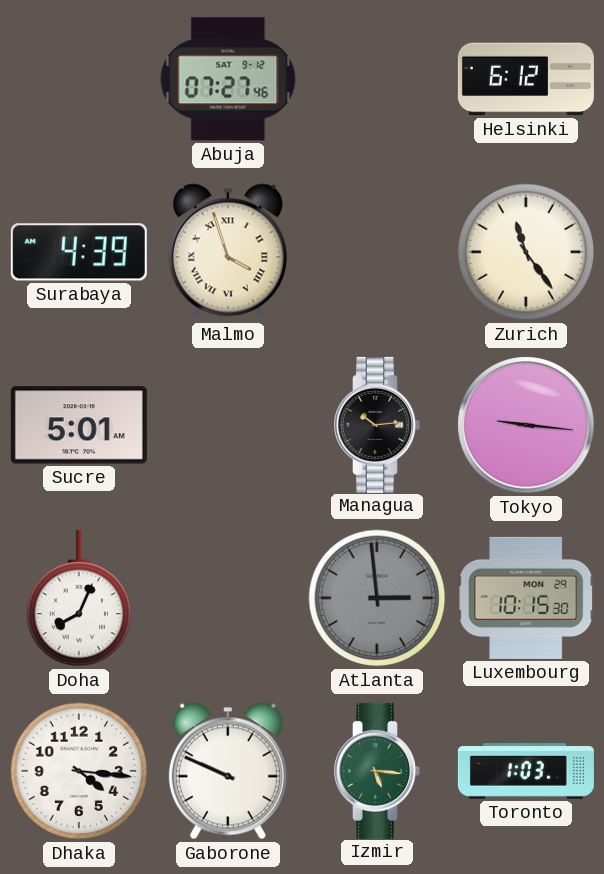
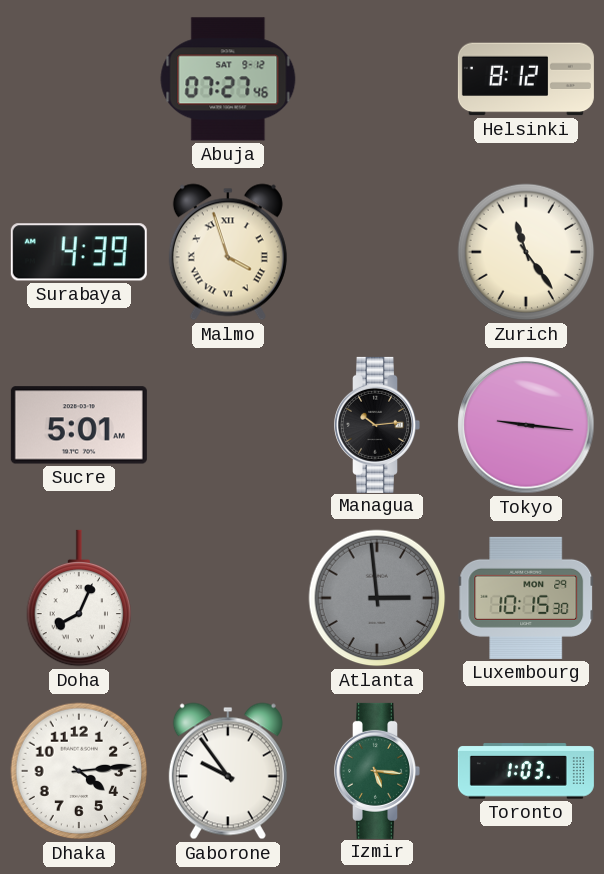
Helsinki: 6:12 -> 8:12 (526, 79)
Dhaka: 4:16 -> 4:14 (79, 771)
Gaborone: 9:49 -> 9:54 (228, 771)
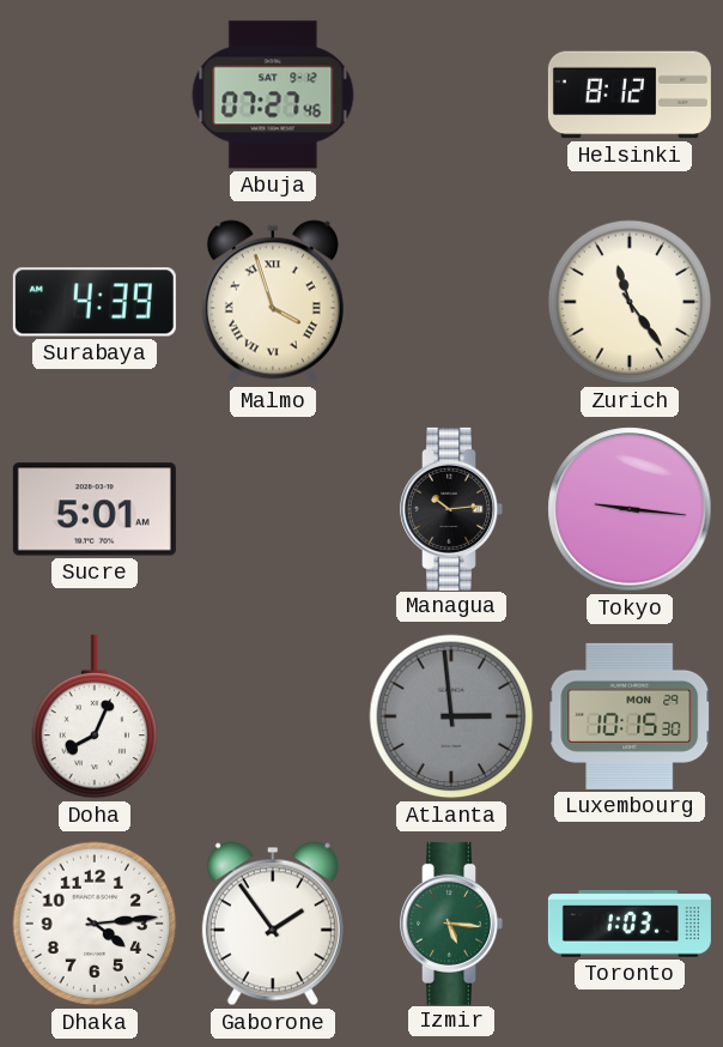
Gaborone: 9:54 -> 1:54 (273, 924)
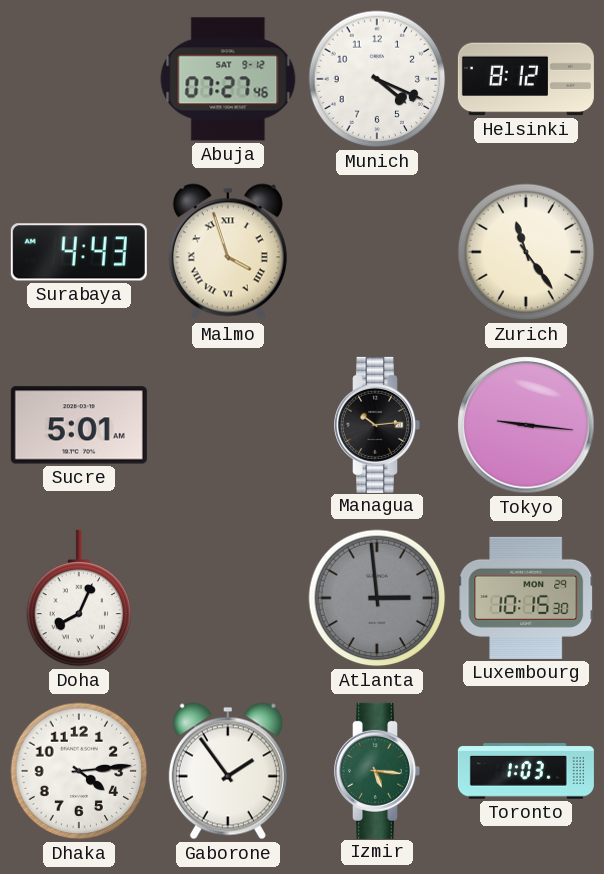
Munich: none -> 4:19 (377, 79)
Surabaya: 4:39 -> 4:43 (79, 252)
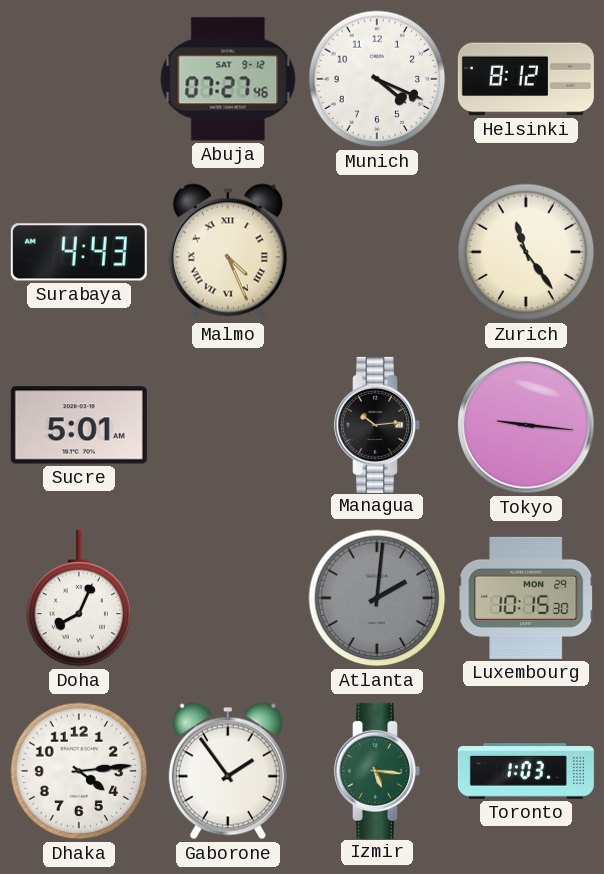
Malmo: 3:57 -> 4:26 (228, 252)
Atlanta: 2:59 -> 2:01 (377, 598)
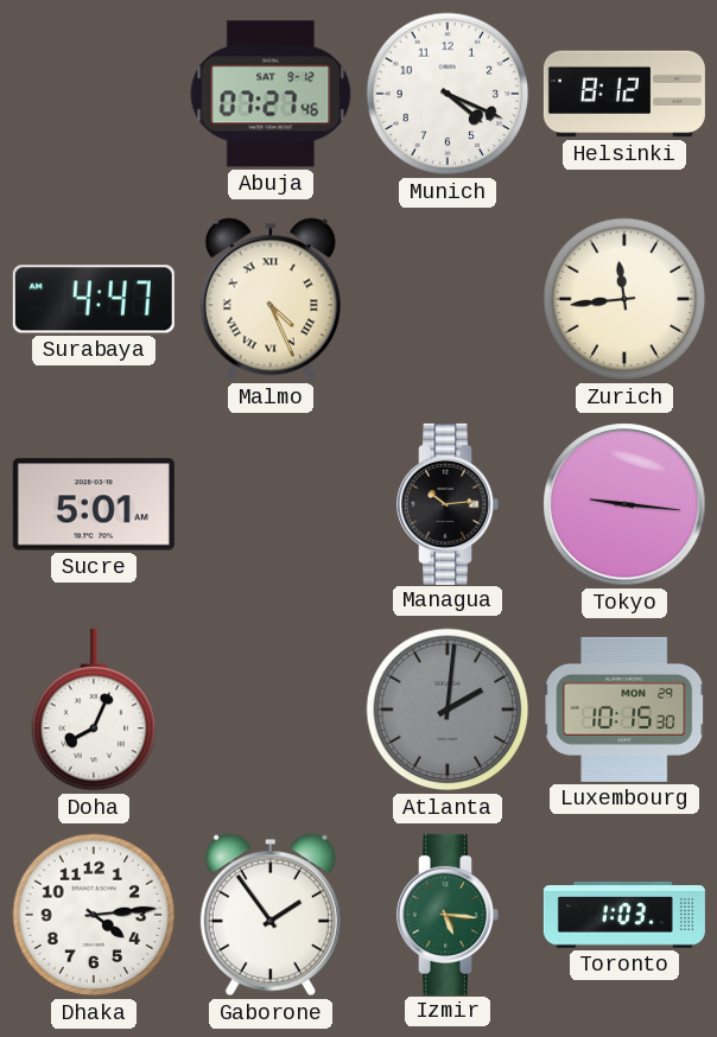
Surabaya: 4:43 -> 4:47 (94, 299)
Zurich: 11:24 -> 11:44 (624, 299)
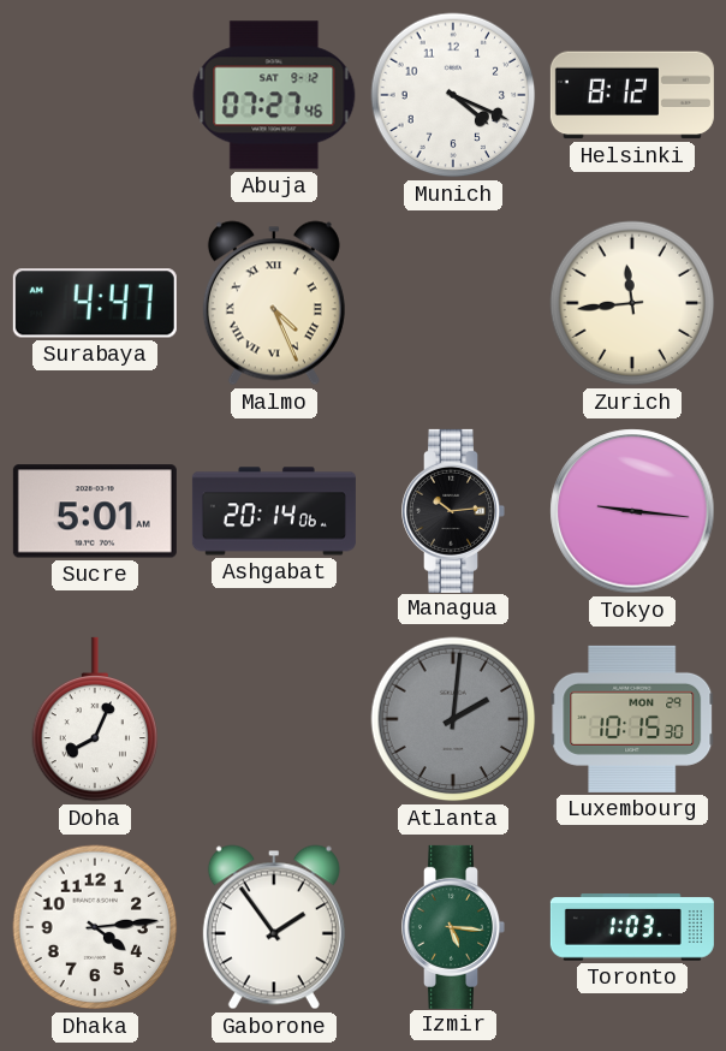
Ashgabat: none -> 20:14 (274, 511)
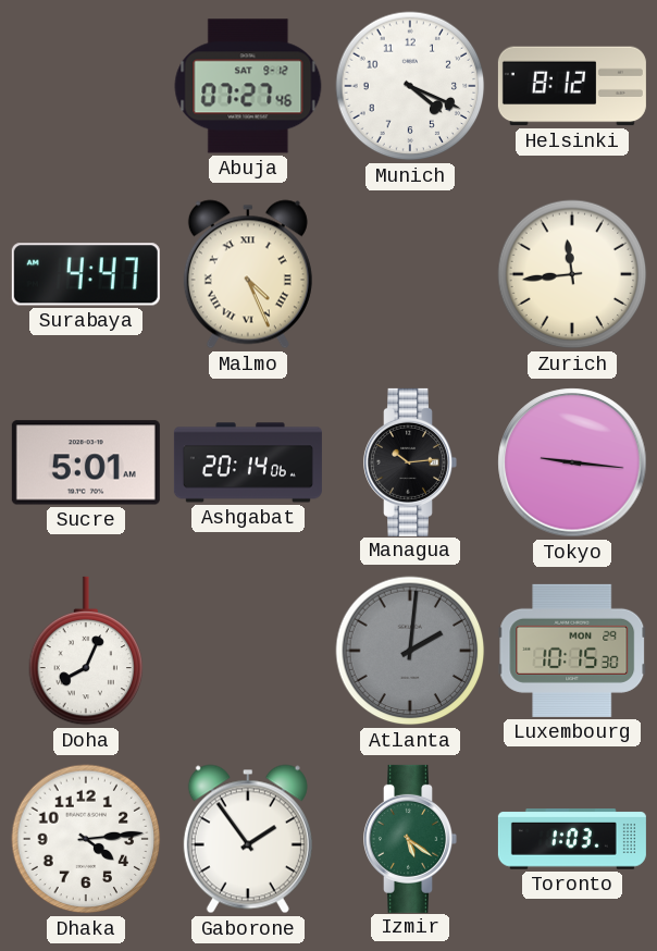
Izmir: 5:16 -> 5:21 (410, 839)
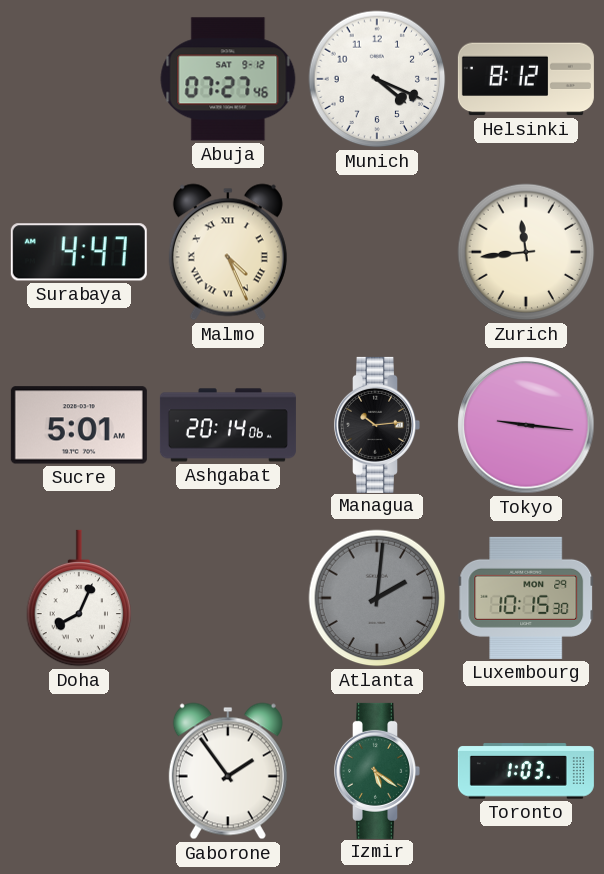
Dhaka: 4:14 -> none (86, 839)
